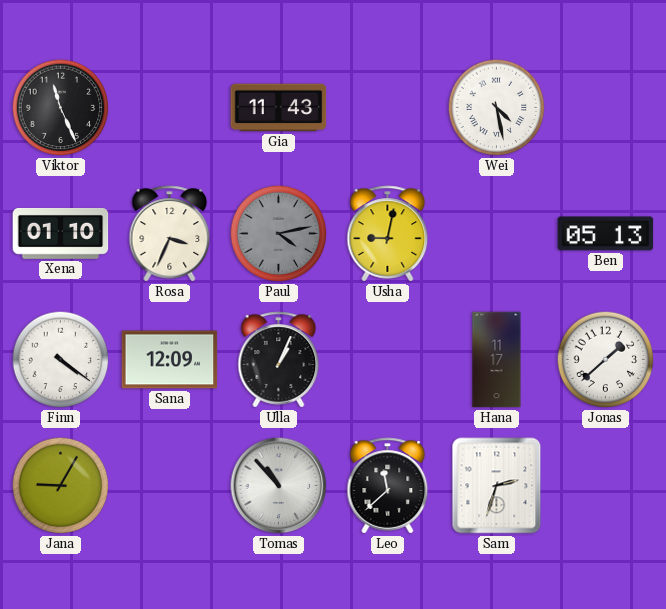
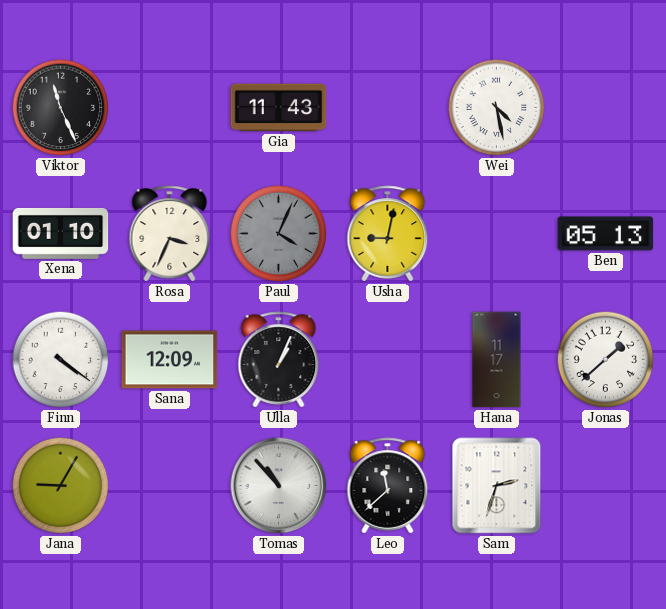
Paul: 4:13 -> 4:04 (279, 234)
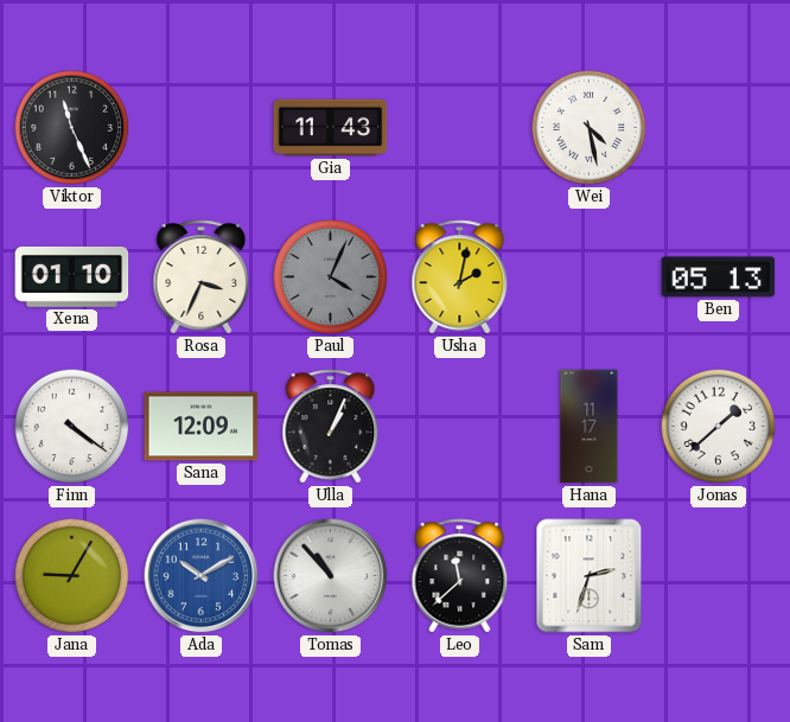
Usha: 9:02 -> 2:02 (460, 277)
Ada: none -> 10:10 (202, 576)
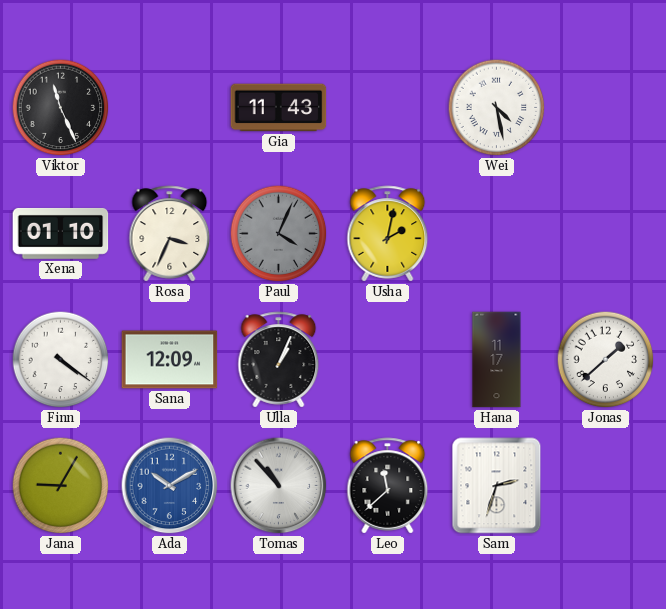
Ben: 05:13 -> none (719, 277)
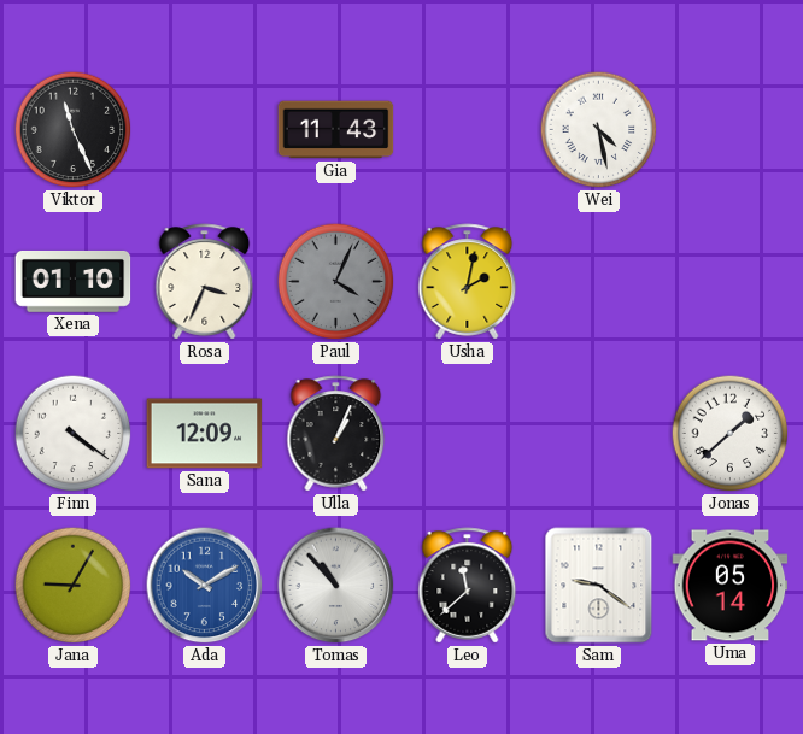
Hana: 11:17 -> none (497, 360)
Sam: 2:33 -> 9:21 (599, 586)
Uma: none -> 05:14 (731, 586)
